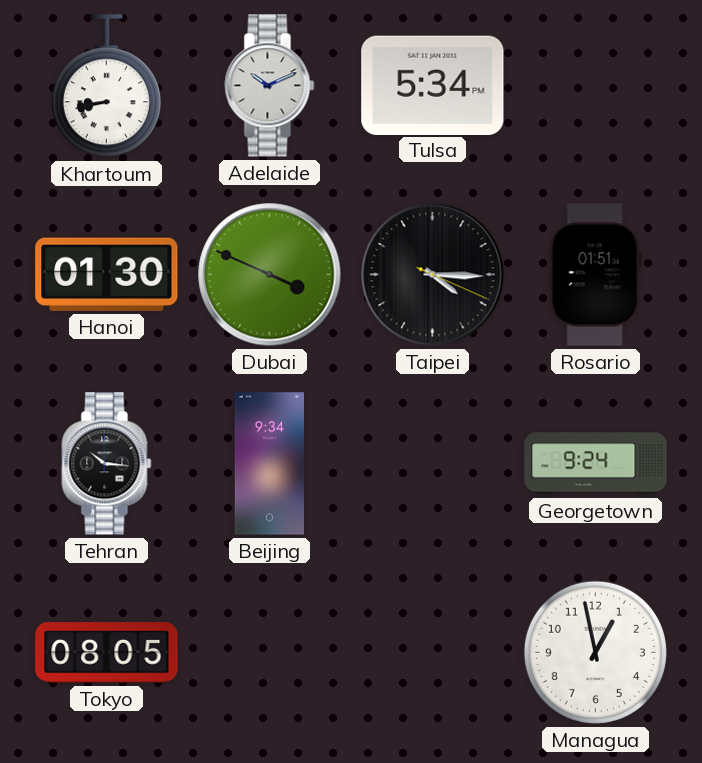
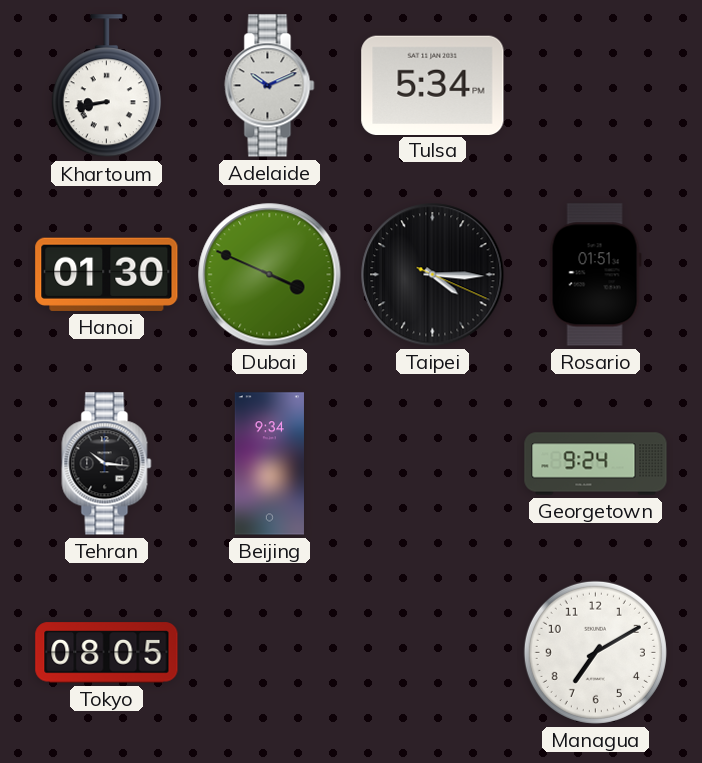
Managua: 12:58 -> 7:10 (595, 652)
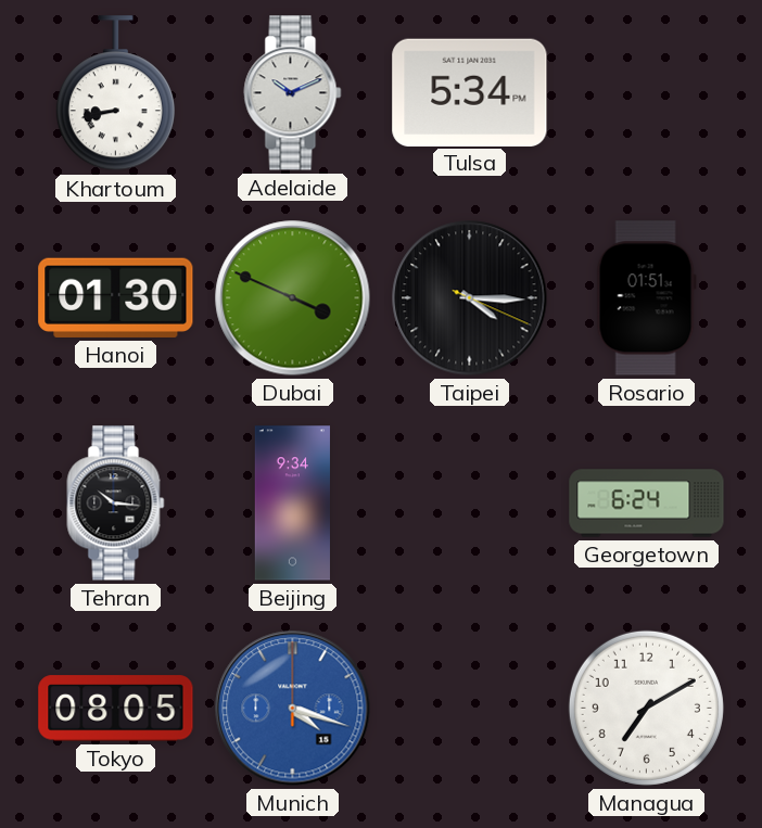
Georgetown: 9:24 -> 6:24 (647, 504)
Munich: none -> 4:18 (293, 709)
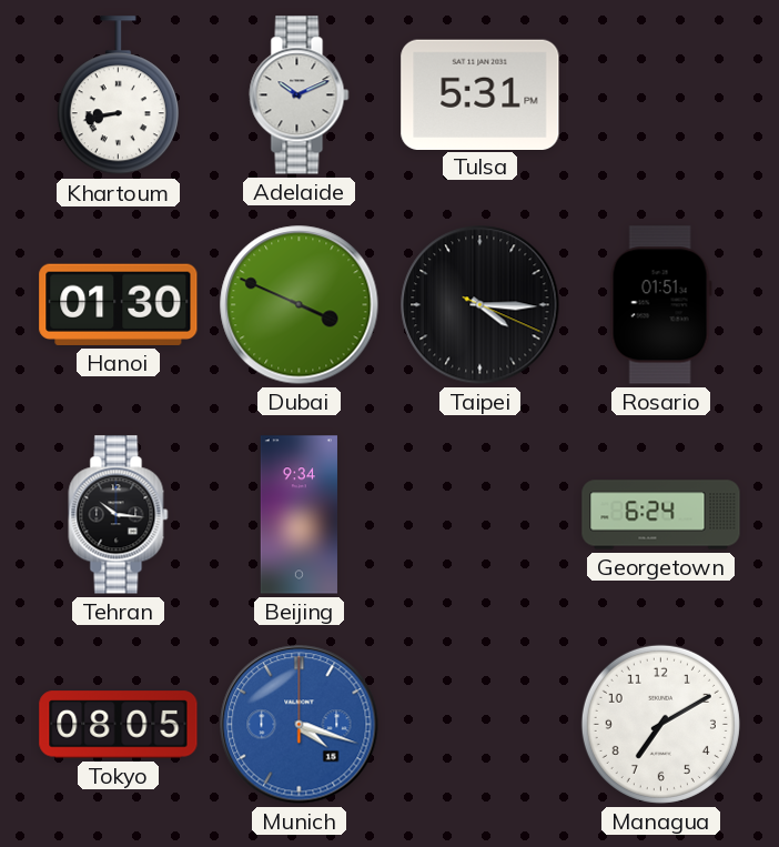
Tulsa: 5:34 -> 5:31 (480, 94)
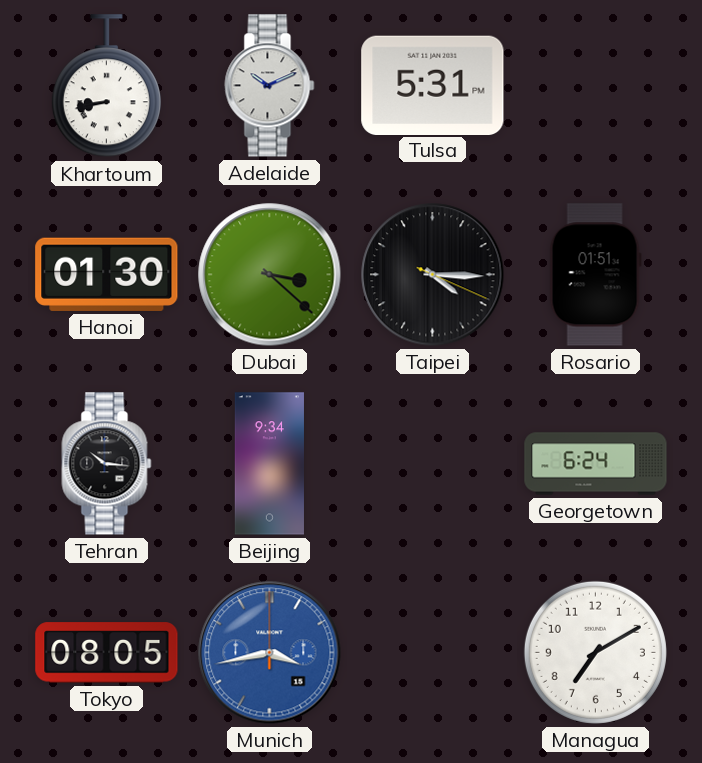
Dubai: 3:49 -> 3:22 (270, 275)
Munich: 4:18 -> 3:43 (270, 653)
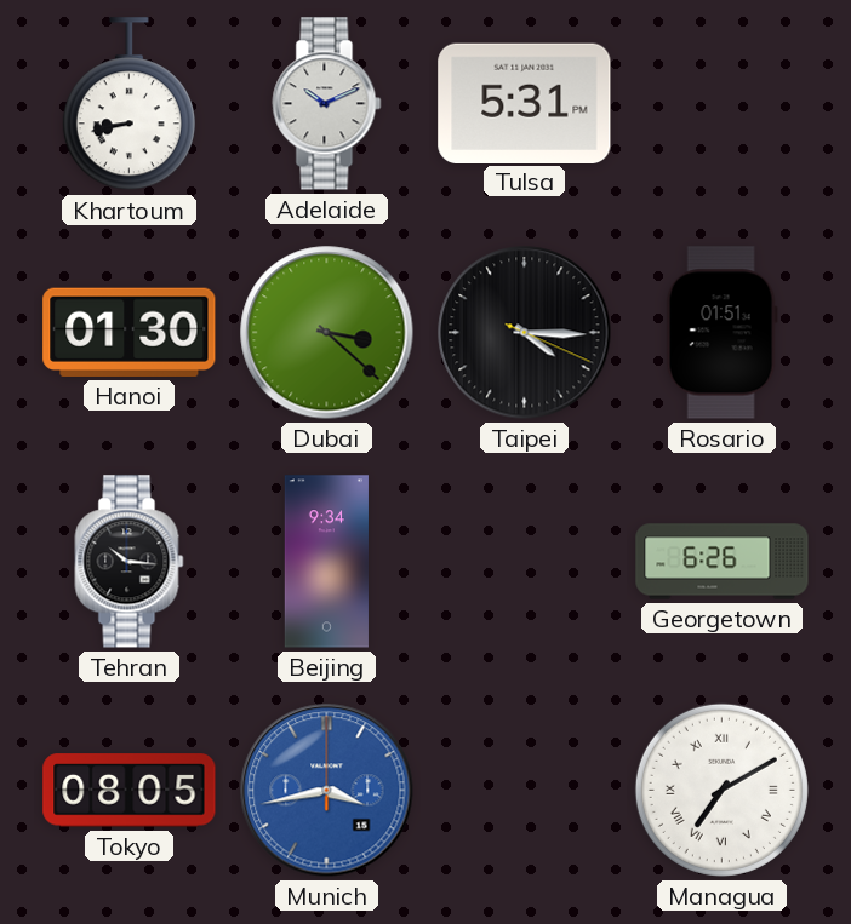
Georgetown: 6:24 -> 6:26 (723, 562)
Managua numerals: Arabic -> Roman (721, 790)
